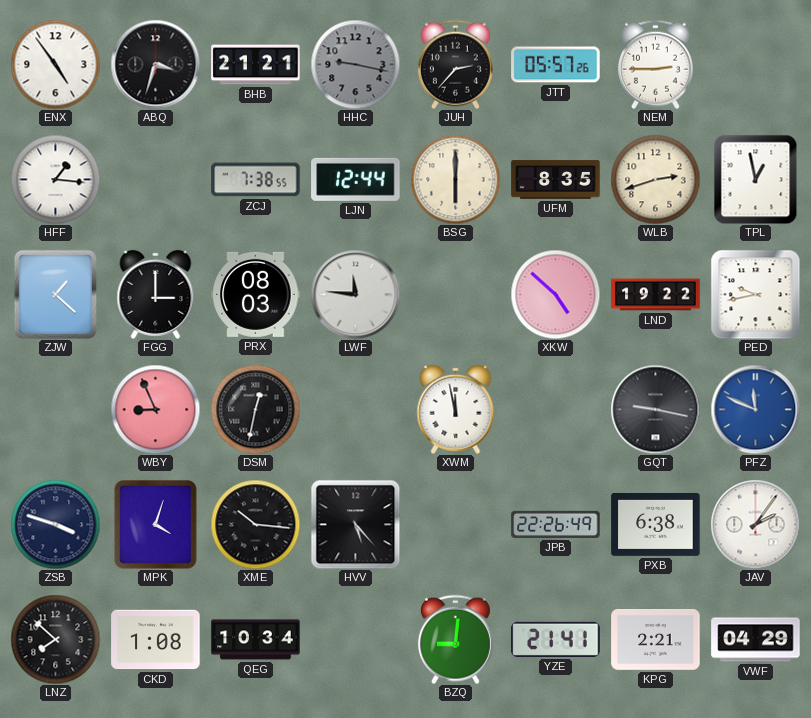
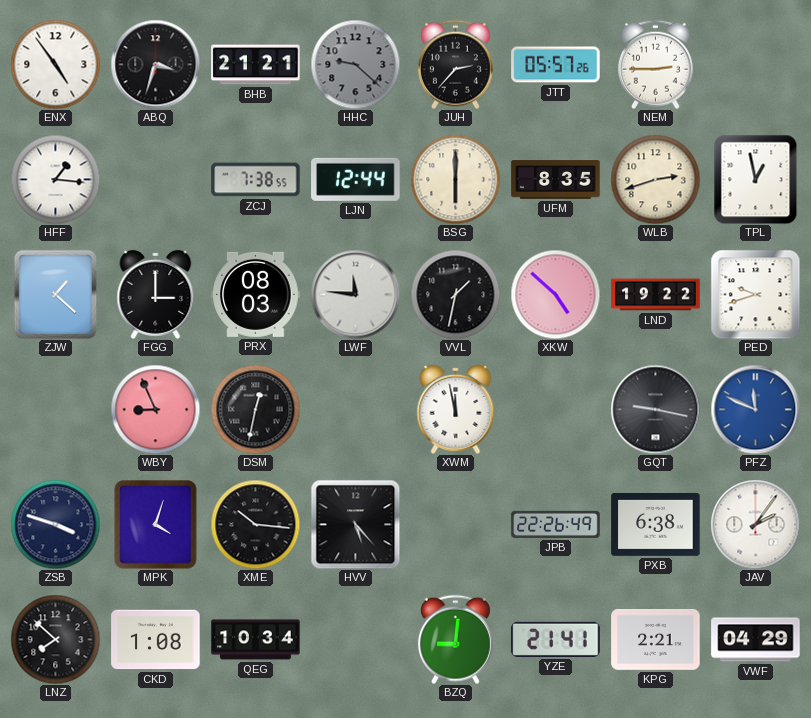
HHC: 9:17 -> 9:22 (355, 64)
VVL: none -> 1:32 (455, 294)
PED: 9:43 -> 9:42 (755, 294)
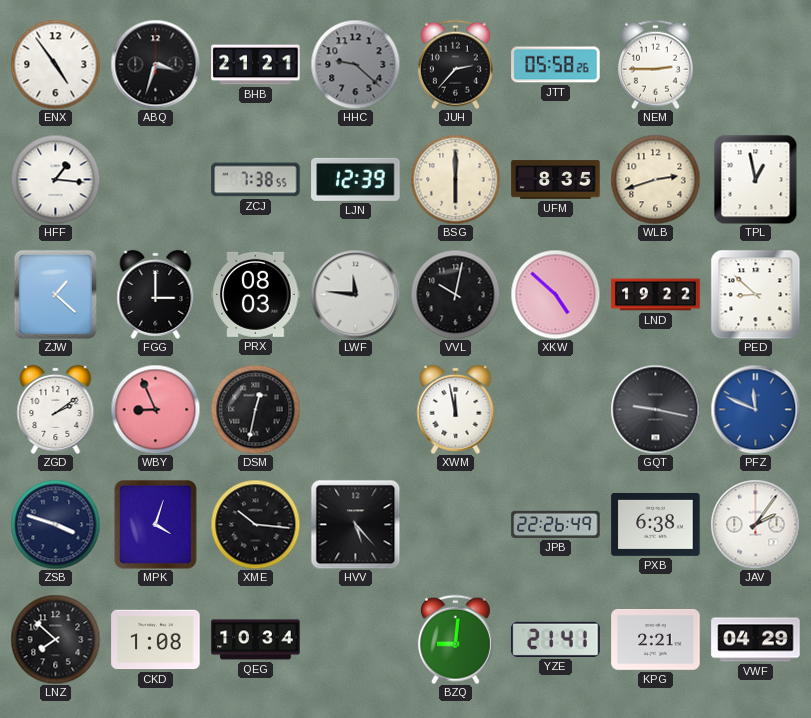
JTT: 05:57 -> 05:58 (556, 65)
LJN: 12:44 -> 12:39 (356, 179)
VVL: 1:32 -> 10:02 (455, 294)
PED: 9:42 -> 8:52 (755, 294)
ZGD: none -> 2:09 (56, 409)
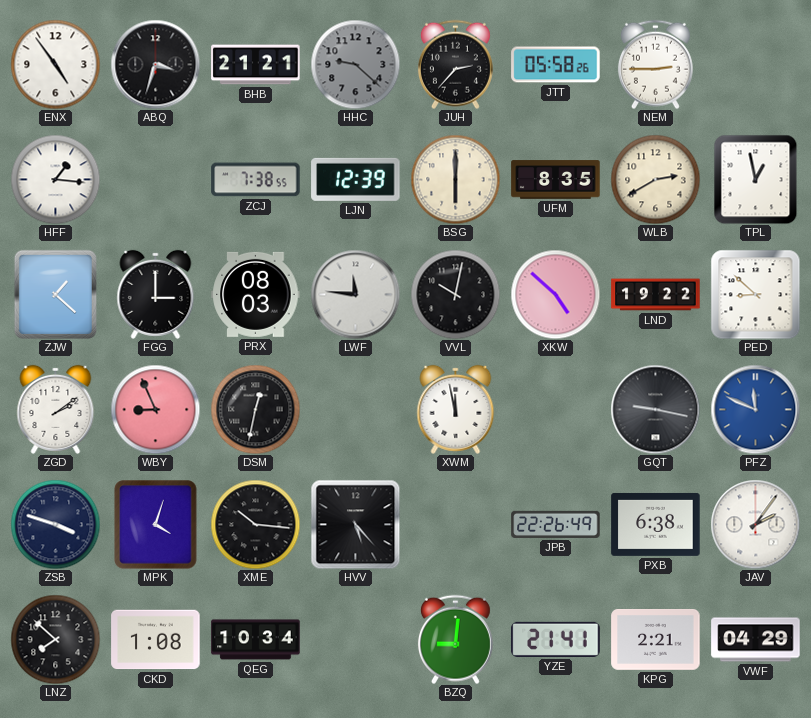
WLB: 2:42 -> 2:40 (655, 179)
